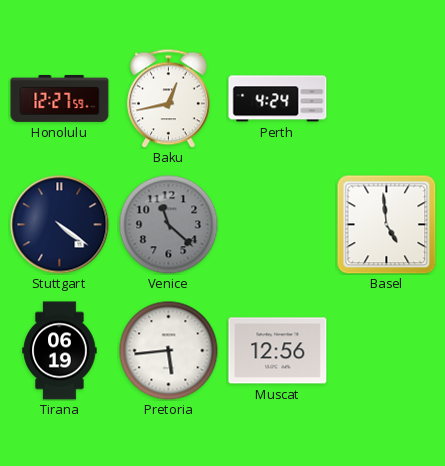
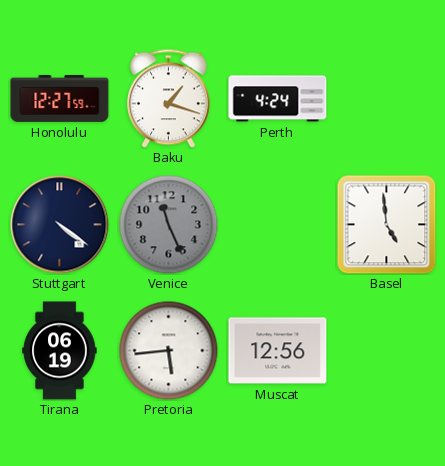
Baku: 12:43 -> 1:18 (169, 98)
Venice: 11:22 -> 11:26 (169, 225)
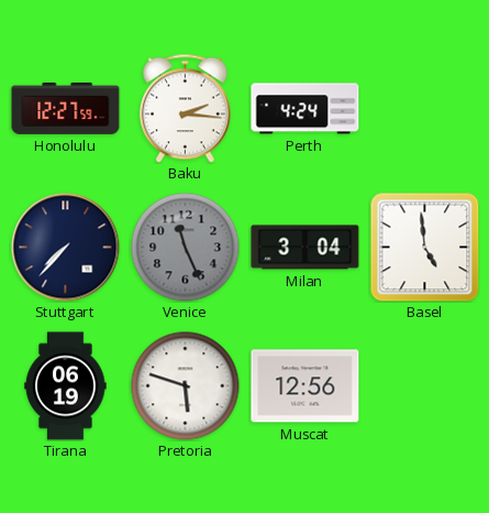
Baku: 1:18 -> 2:16 (186, 108)
Stuttgart: 4:21 -> 7:37 (66, 248)
Milan: none -> 3:04 (305, 248)
Pretoria: 5:44 -> 5:48 (186, 386)
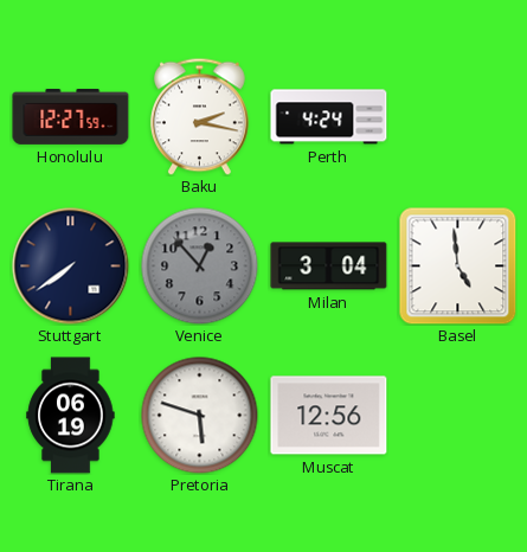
Baku: 2:16 -> 2:17 (200, 116)
Stuttgart: 7:37 -> 7:39 (71, 267)
Venice: 11:26 -> 12:53 (200, 267)
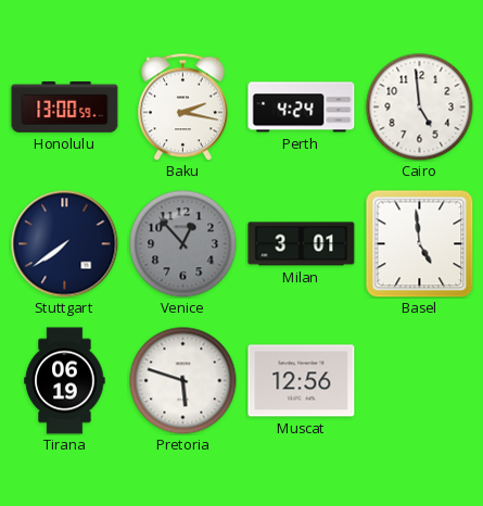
Honolulu: 12:27 -> 13:00 (65, 106)
Cairo: none -> 4:59 (420, 107)
Milan: 3:04 -> 3:01 (302, 244)
